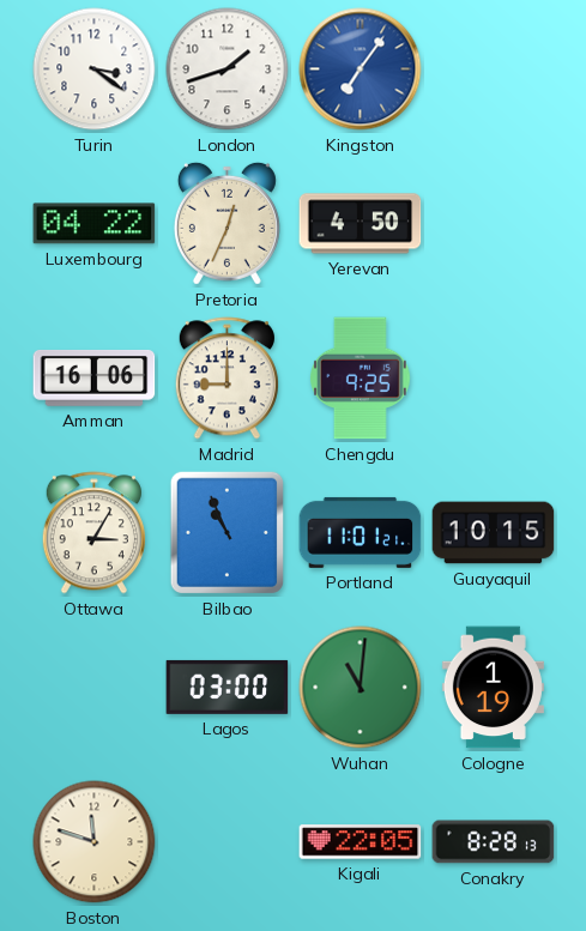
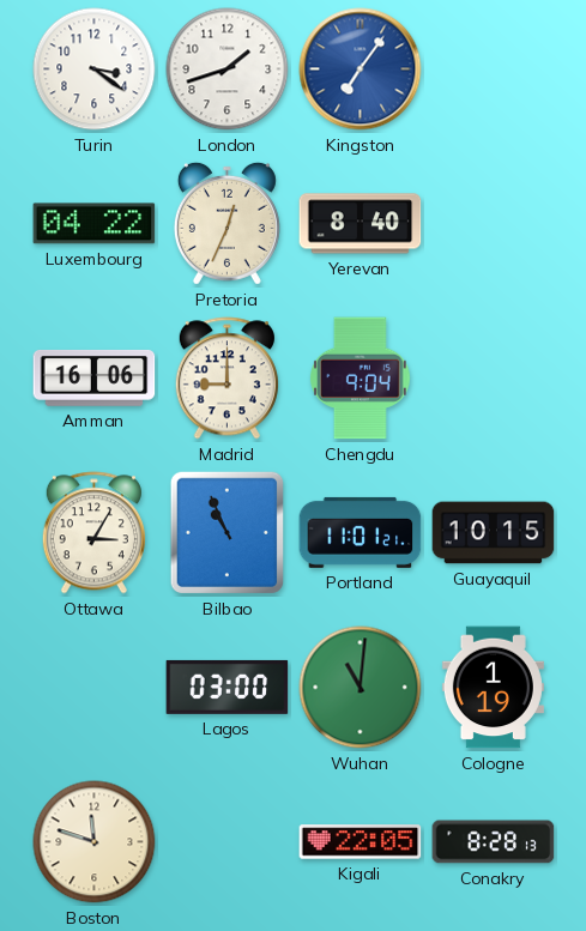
Yerevan: 4:50 -> 8:40 (361, 224)
Chengdu: 9:25 -> 9:04 (361, 379)
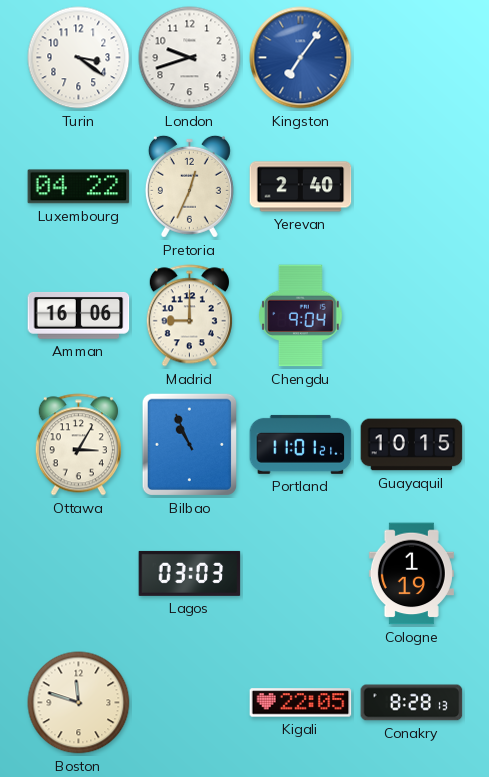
London: 1:42 -> 9:42 (190, 58)
Yerevan: 8:40 -> 2:40 (301, 187)
Lagos: 03:00 -> 03:03 (190, 573)
Wuhan: 11:01 -> none (361, 688)
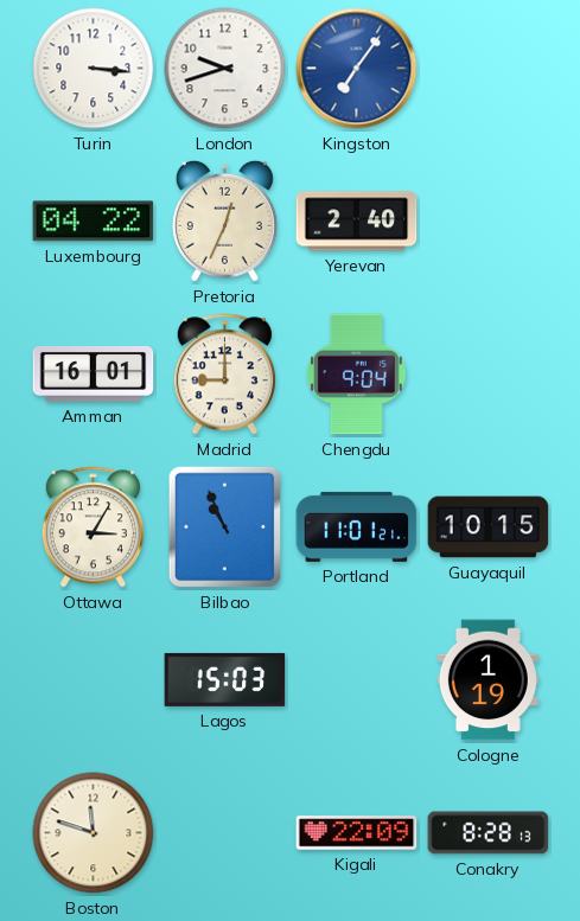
Turin: 3:21 -> 3:16 (94, 69)
Amman: 16:06 -> 16:01 (94, 373)
Lagos: 03:03 -> 15:03 (225, 679)
Kigali: 22:05 -> 22:09 (357, 833)
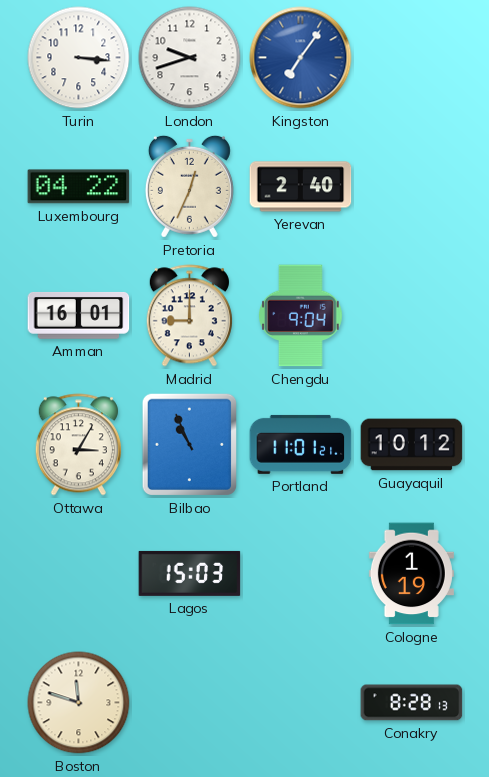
Guayaquil: 10:15 -> 10:12 (412, 445)
Kigali: 22:09 -> none (357, 833)
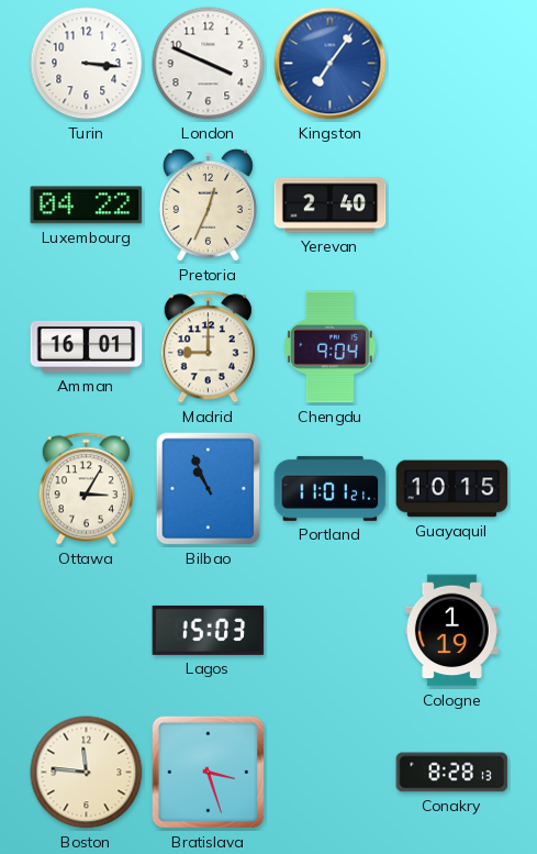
London: 9:42 -> 3:49 (209, 64)
Guayaquil: 10:12 -> 10:15 (452, 489)
Boston: 11:48 -> 11:46 (87, 773)
Bratislava: none -> 3:27 (209, 773)
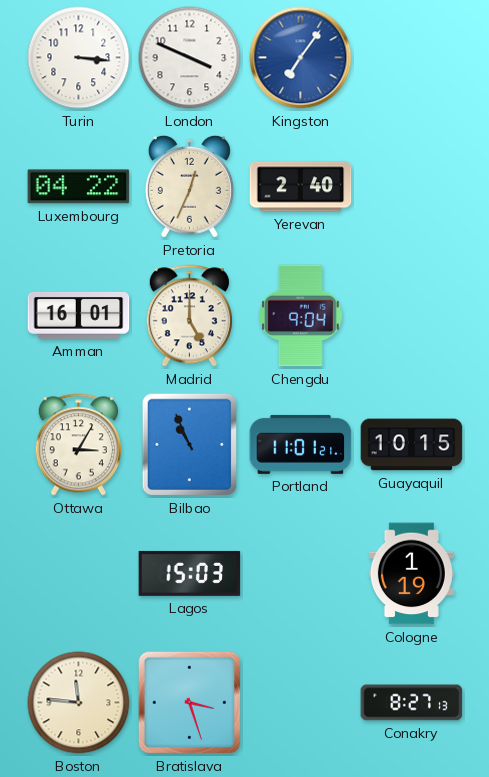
Madrid: 9:00 -> 5:00 (189, 316)
Conakry: 8:28 -> 8:27 (412, 703)
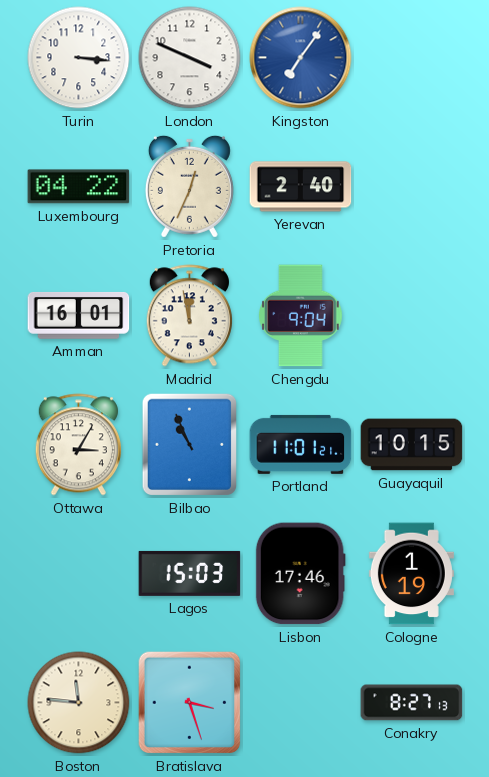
Madrid: 5:00 -> 11:58 (189, 316)
Lisbon: none -> 17:46 (300, 574)
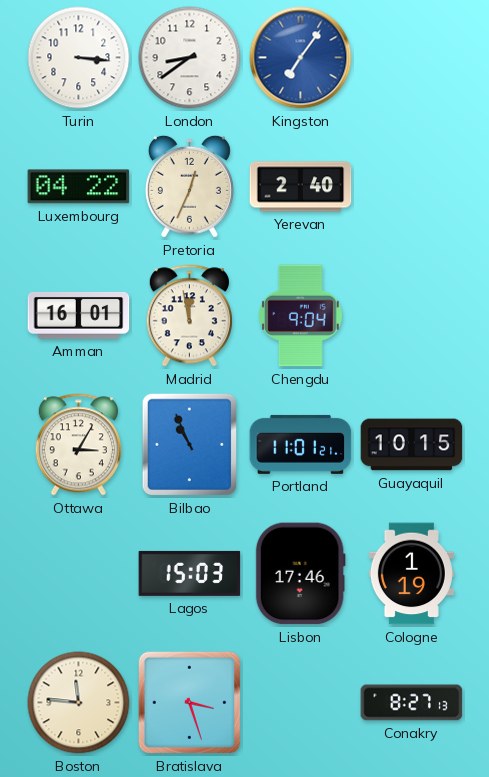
London: 3:49 -> 8:39 (190, 58)
